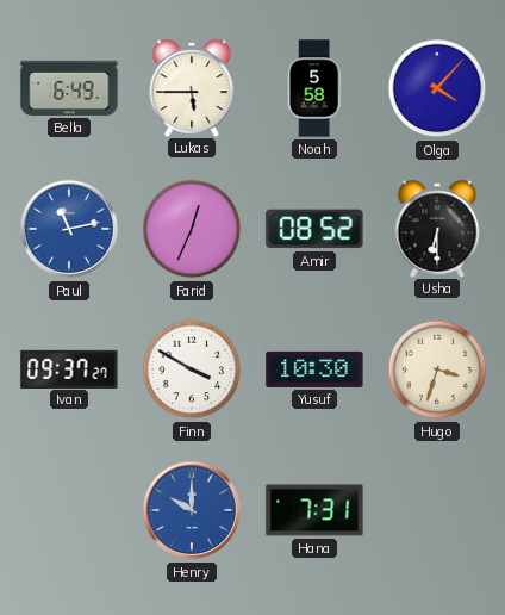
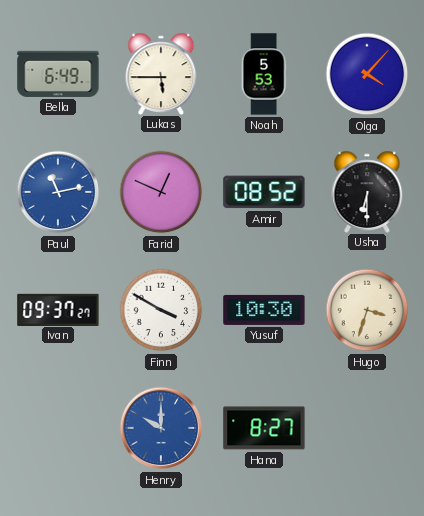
Noah: 5:58 -> 5:53 (264, 74)
Farid: 12:34 -> 12:49 (161, 192)
Hana: 7:31 -> 8:27 (264, 428)
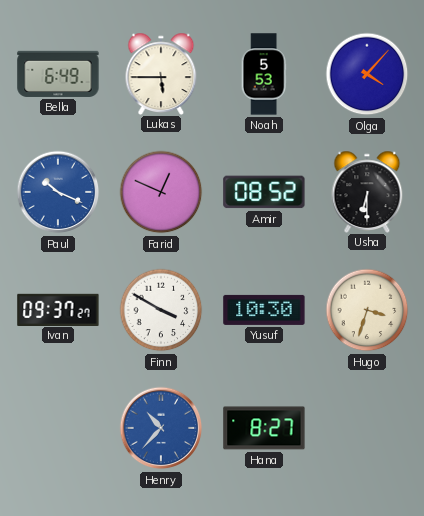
Paul: 11:13 -> 10:19 (58, 192)
Henry: 10:00 -> 10:37 (161, 428)
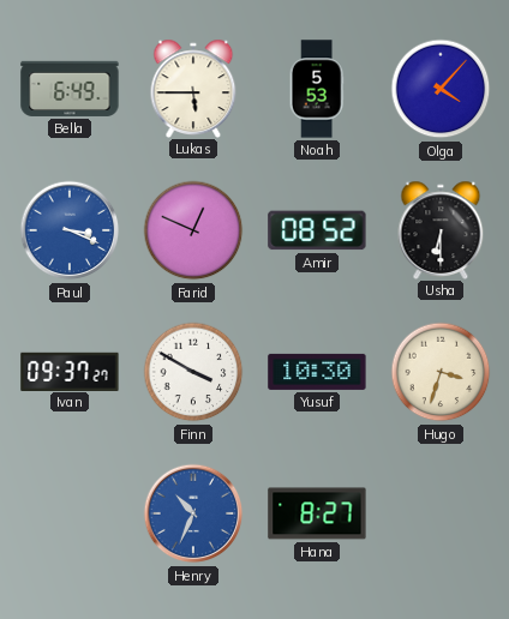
Paul: 10:19 -> 3:19 (70, 230)
Henry: 10:37 -> 10:34 (193, 513)
